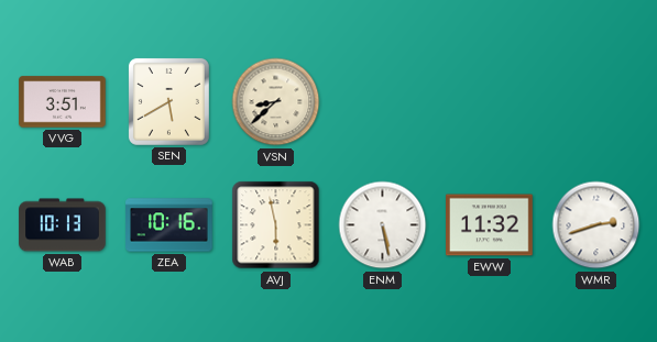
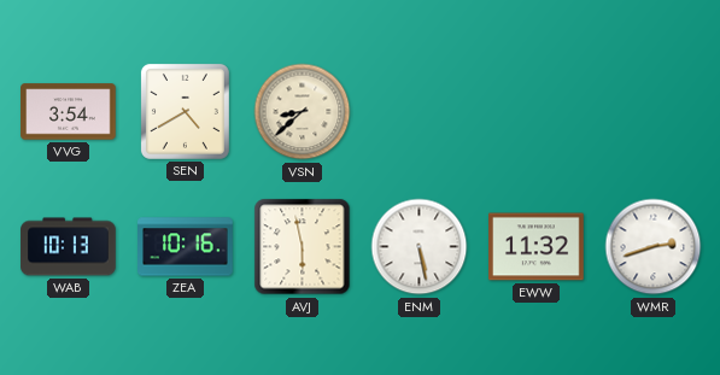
VVG: 3:51 -> 3:54 (69, 112)
SEN: 5:40 -> 4:40 (185, 111)
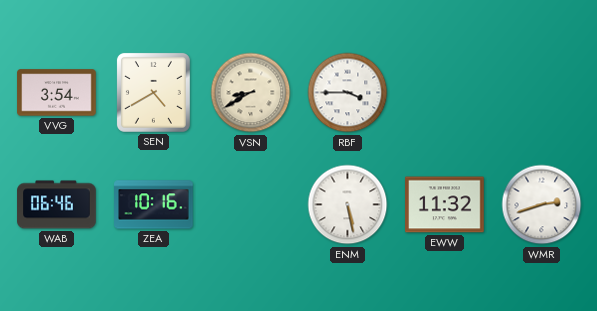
VSN: 8:38 -> 8:40 (251, 93)
RBF: none -> 3:45 (348, 93)
WAB: 10:13 -> 06:46 (57, 205)
AVJ: 5:58 -> none (303, 247)
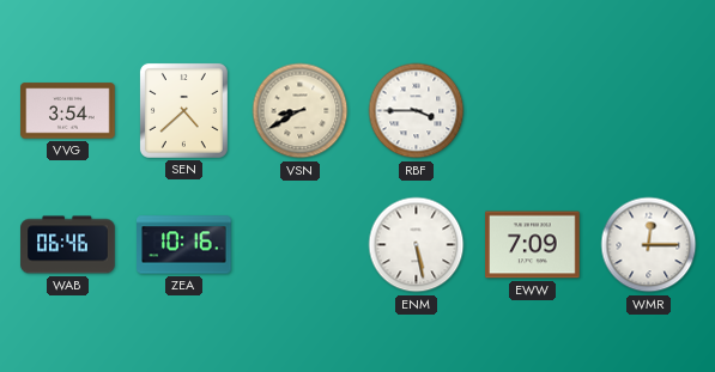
SEN: 4:40 -> 4:38 (183, 110)
EWW: 11:32 -> 7:09 (533, 245)
WMR: 2:42 -> 12:15 (649, 245)
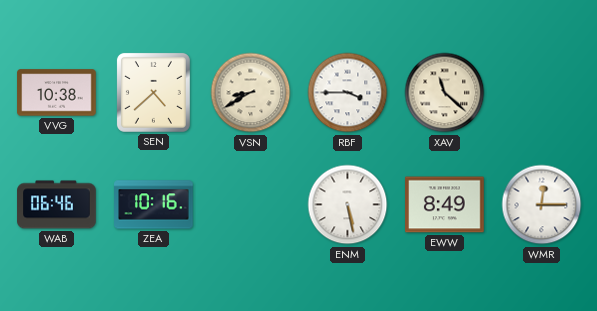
VVG: 3:54 -> 10:38 (57, 93)
XAV: none -> 11:22 (445, 93)
EWW: 7:09 -> 8:49 (445, 205)
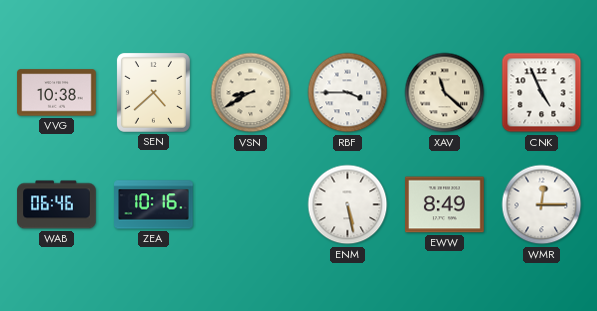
CNK: none -> 4:56 (542, 93)
